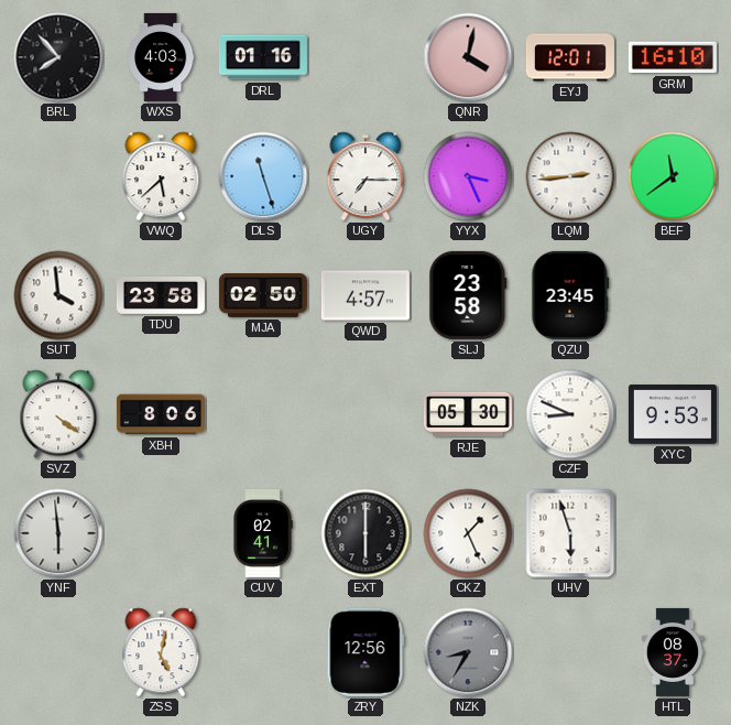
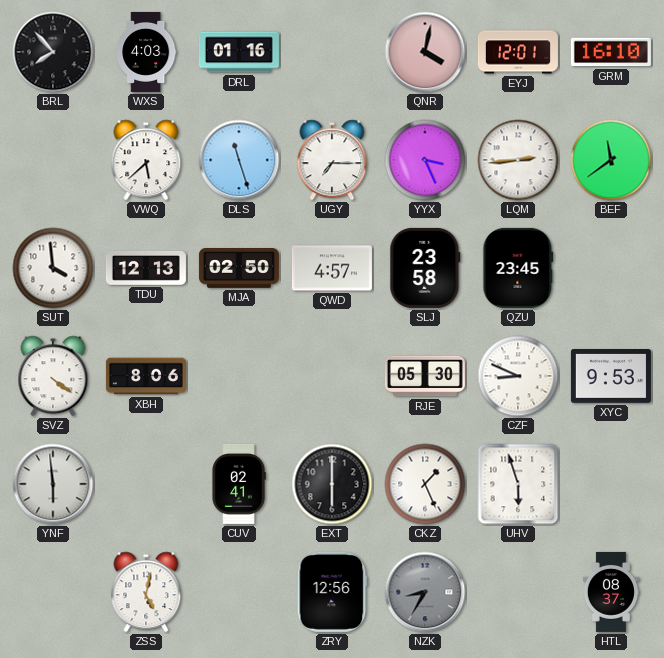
TDU: 23:58 -> 12:13 (146, 269)
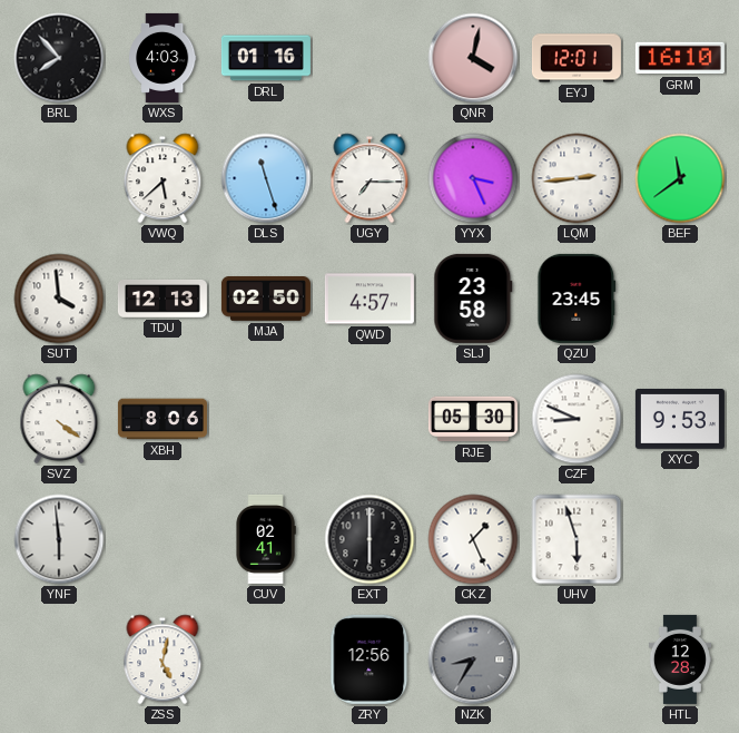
HTL: 08:37 -> 12:28 (680, 659)
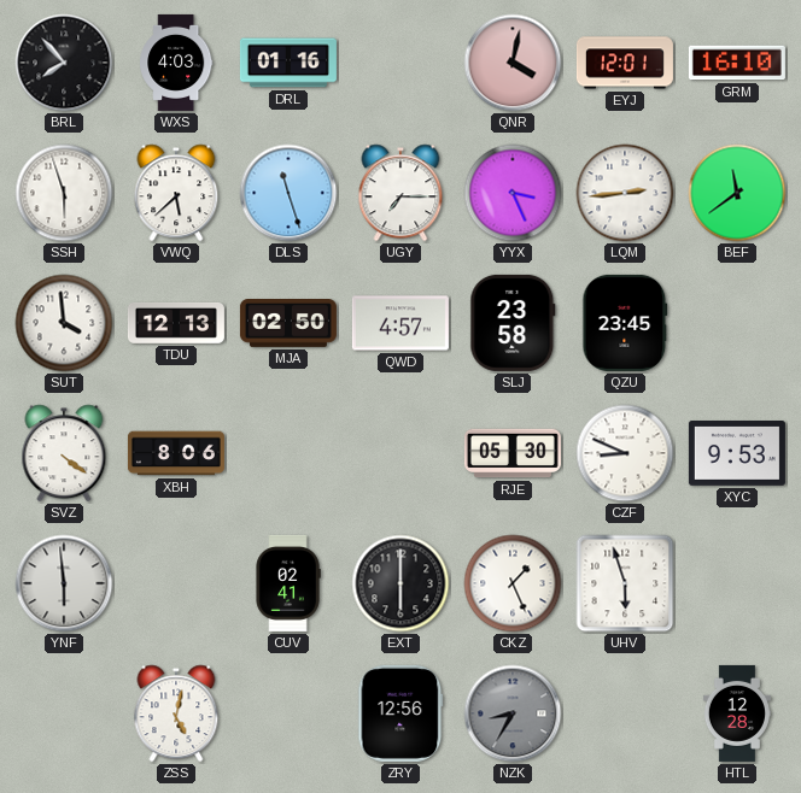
SSH: none -> 5:57 (64, 193)
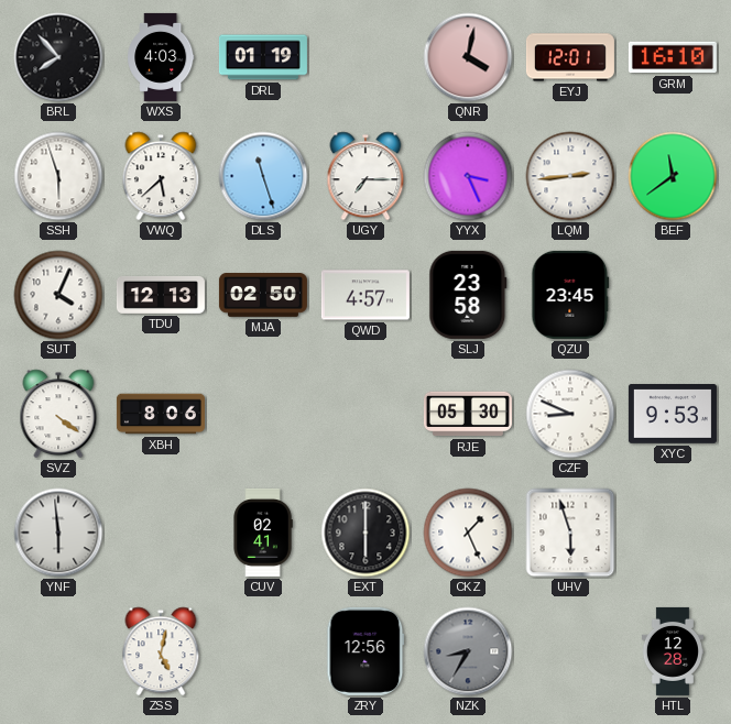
DRL: 01:16 -> 01:19 (263, 57)
SUT: 3:59 -> 4:04 (58, 295)
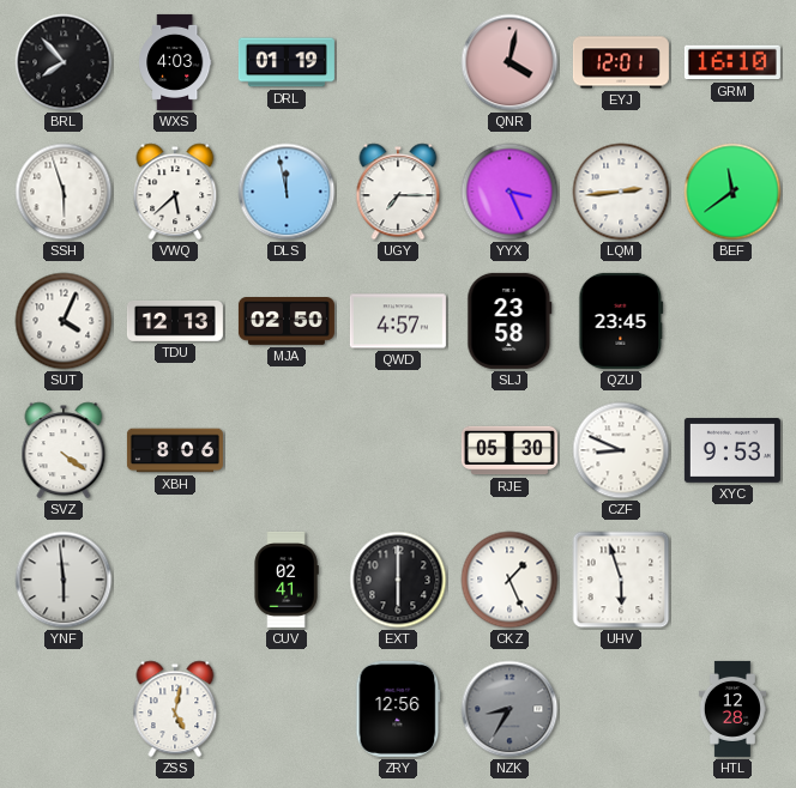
DLS: 11:27 -> 11:58 (287, 192)
